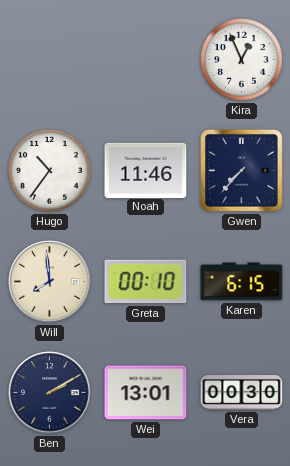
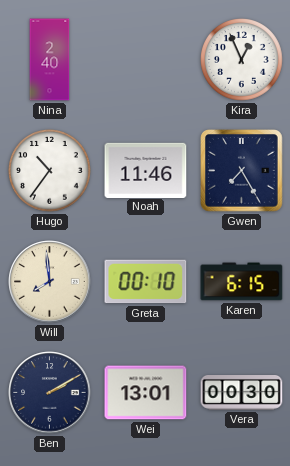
Nina: none -> 2:40 (50, 60)
Gwen: 7:37 -> 7:25 (242, 171)
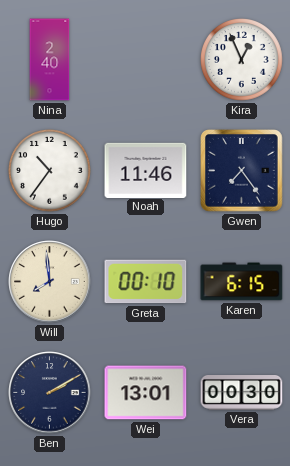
Gwen: 7:25 -> 7:24 (242, 171)
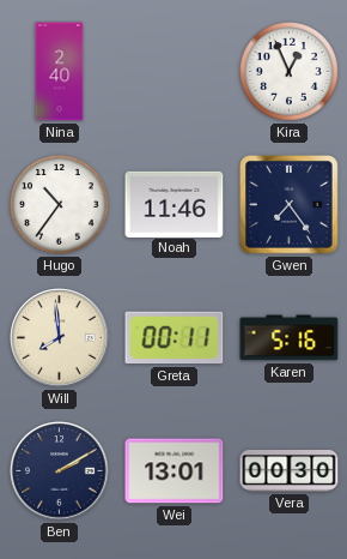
Greta: 00:10 -> 00:11 (175, 338)
Karen: 6:15 -> 5:16 (290, 338)
